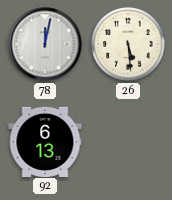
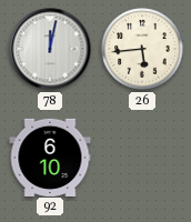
26: 5:29 -> 5:44 (142, 49)
92: 6:13 -> 6:10 (50, 157)
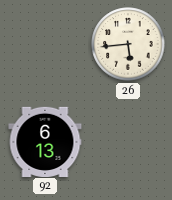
78: 12:02 -> none (50, 49)
92: 6:10 -> 6:13 (45, 141)
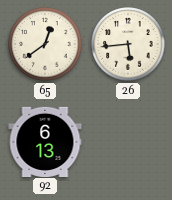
65: none -> 12:39 (45, 44)
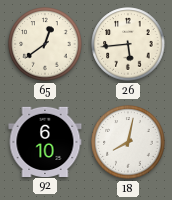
92: 6:13 -> 6:10 (45, 141)
18: none -> 8:02 (128, 142)
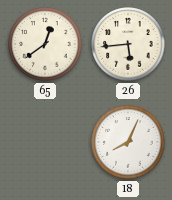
92: 6:10 -> none (45, 141)
18: 8:02 -> 8:04 (128, 142)
